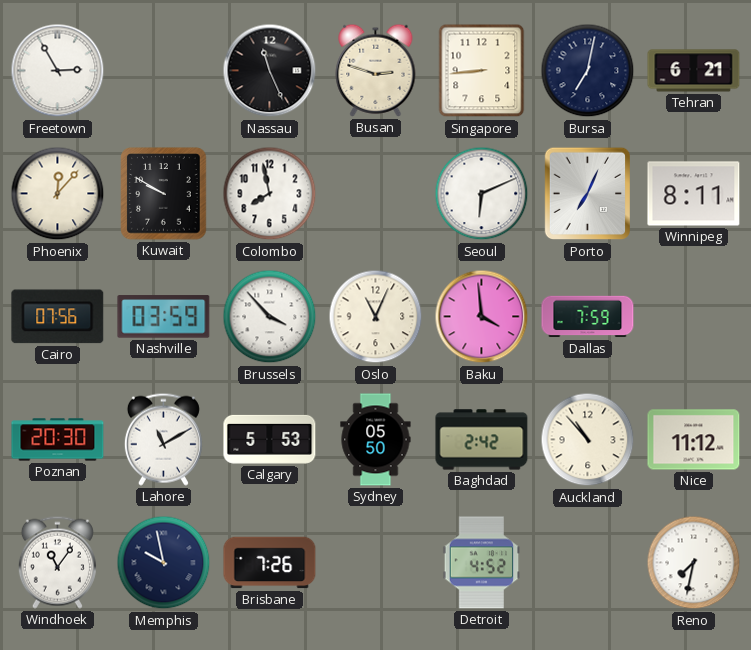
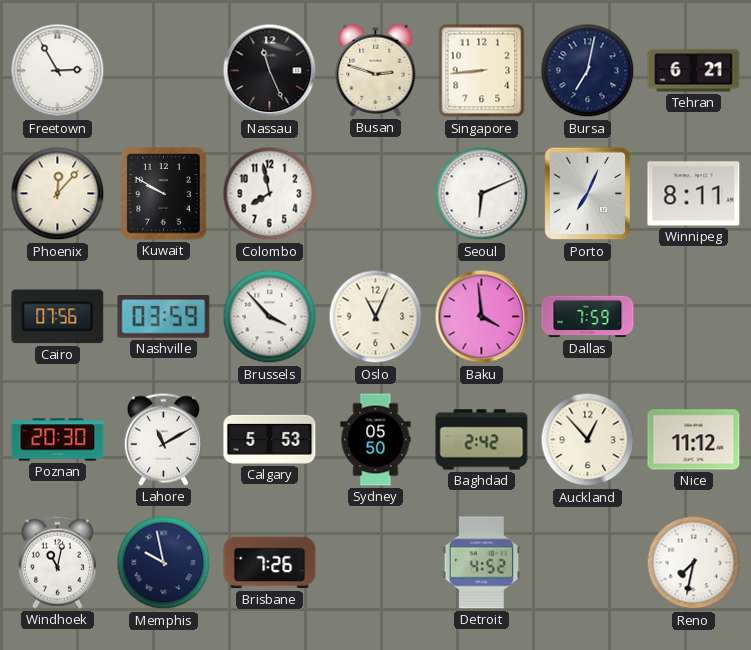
Auckland: 10:53 -> 12:53 (588, 440)
Windhoek: 11:06 -> 11:02 (57, 562)
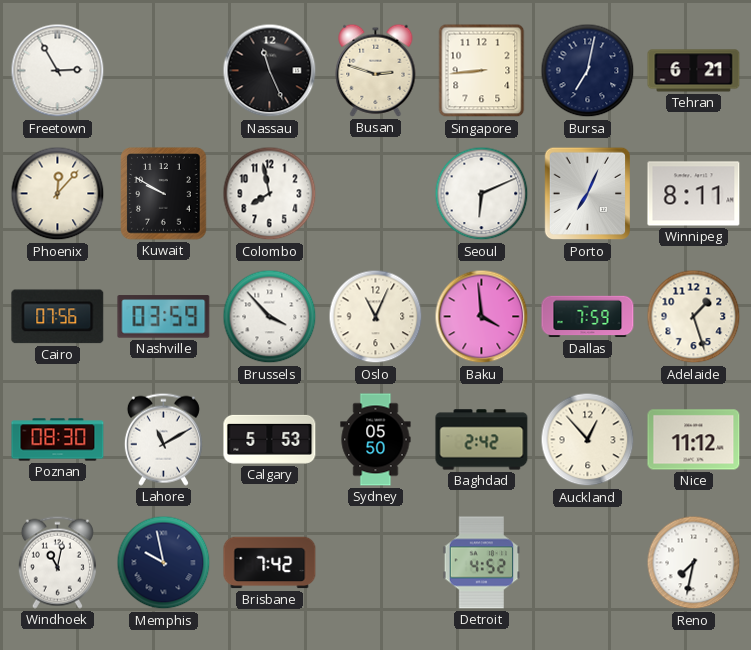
Adelaide: none -> 1:27 (694, 317)
Poznan: 20:30 -> 08:30 (58, 440)
Brisbane: 7:26 -> 7:42 (270, 563)
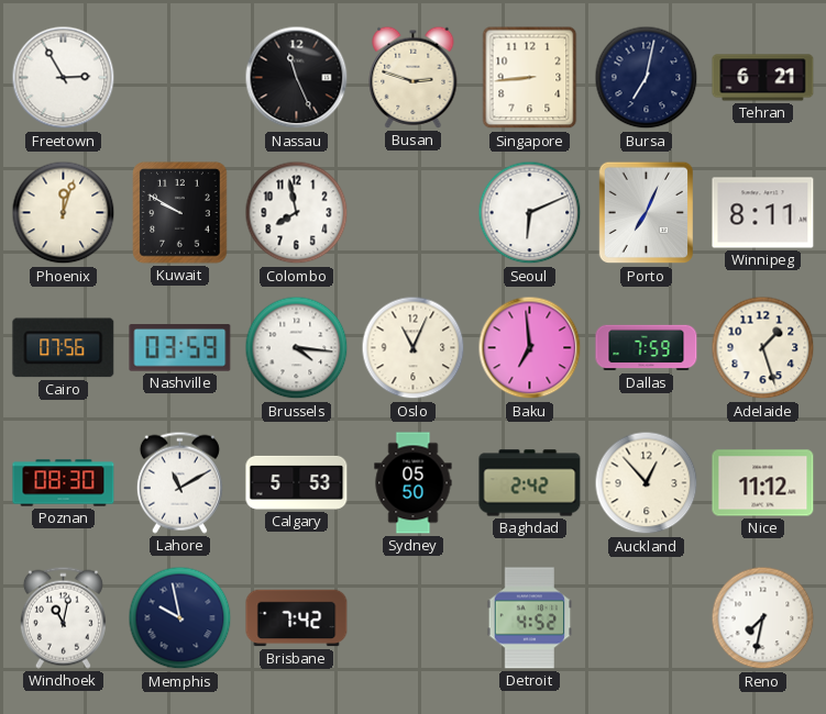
Phoenix: 12:07 -> 12:03 (64, 213)
Brussels: 3:53 -> 4:16 (297, 348)
Baku: 3:59 -> 6:59 (530, 348)
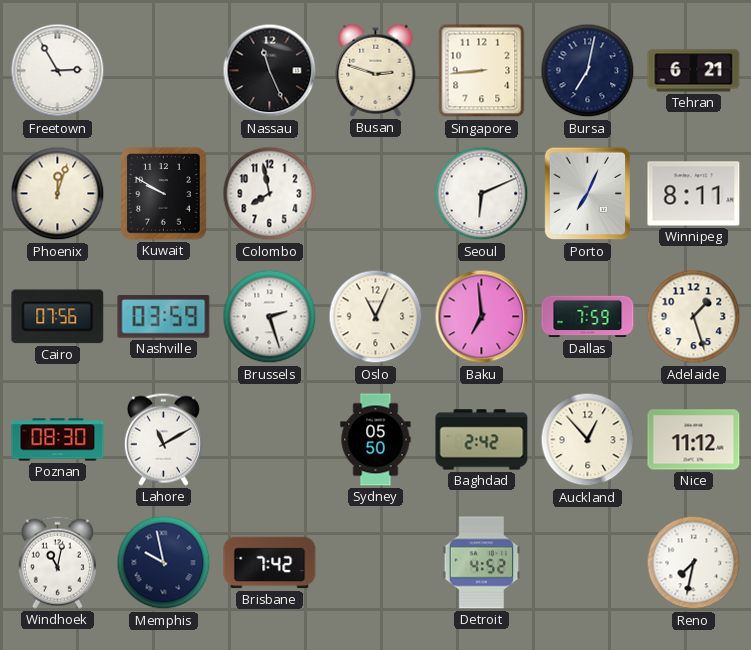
Brussels: 4:16 -> 2:27 (270, 317)
Calgary: 5:53 -> none (297, 482)
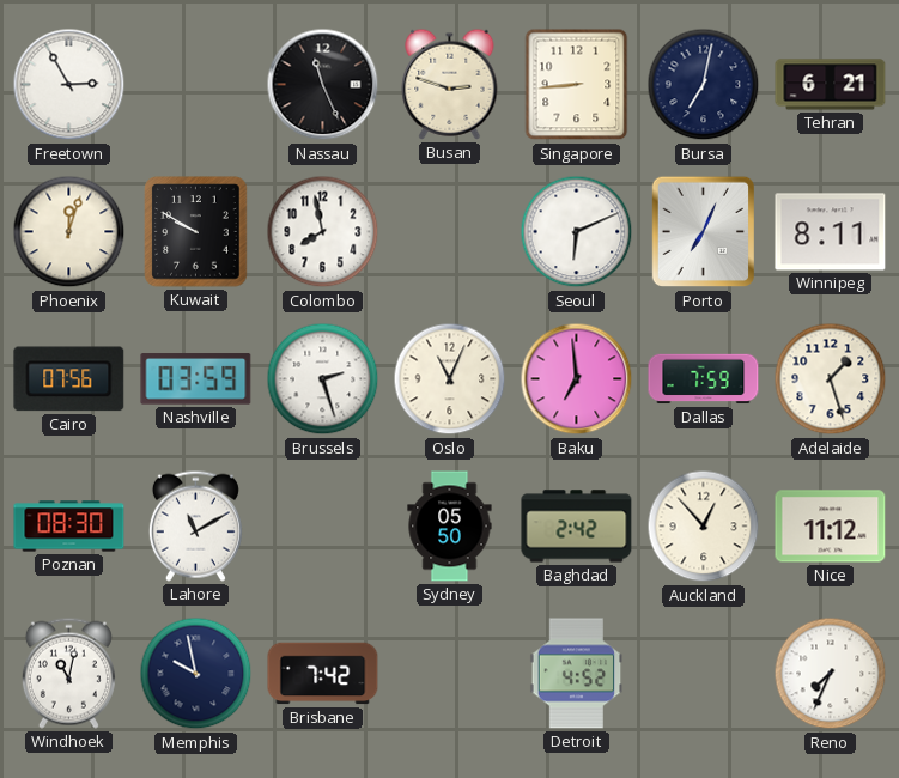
Reno: 7:32 -> 7:34 (831, 674)
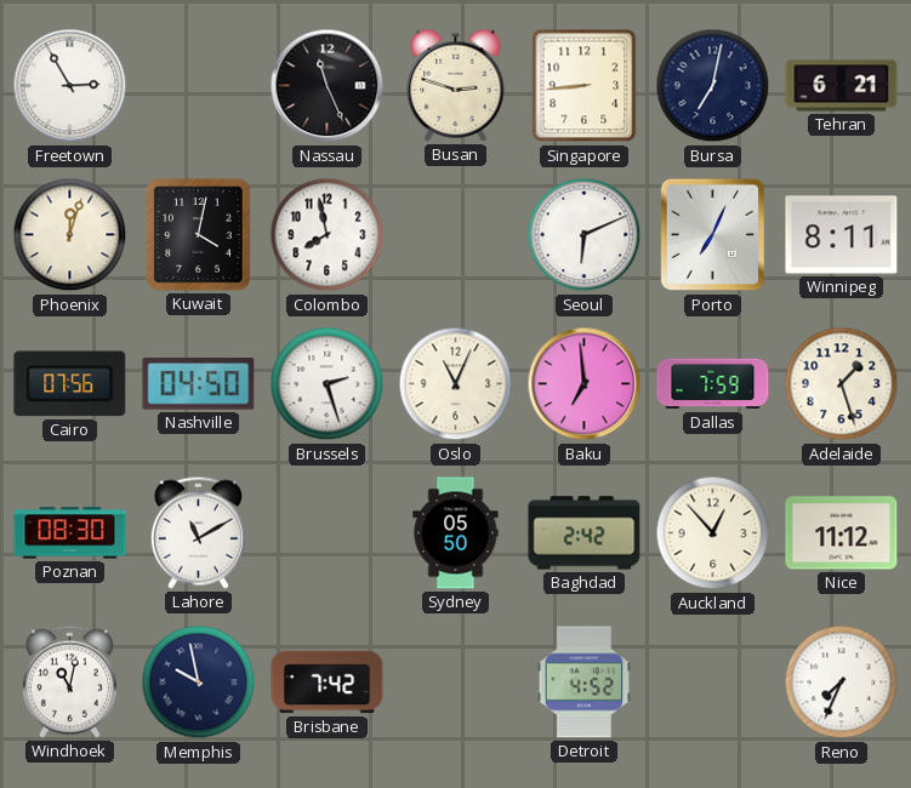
Kuwait: 9:50 -> 4:02 (199, 235)
Nashville: 03:59 -> 04:50 (199, 384)
